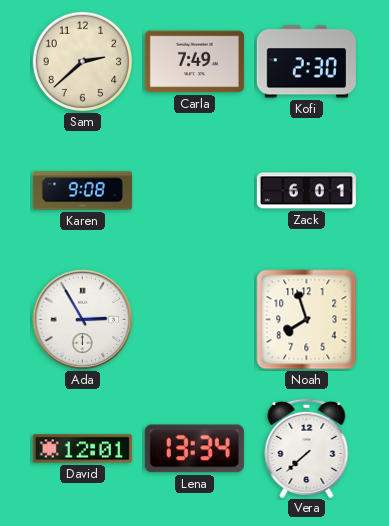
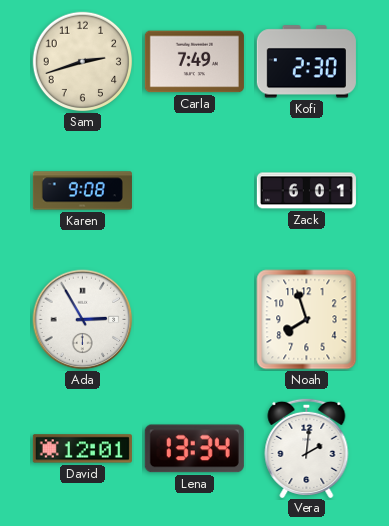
Sam: 2:38 -> 2:42 (83, 62)
Vera: 7:38 -> 2:01 (307, 447)
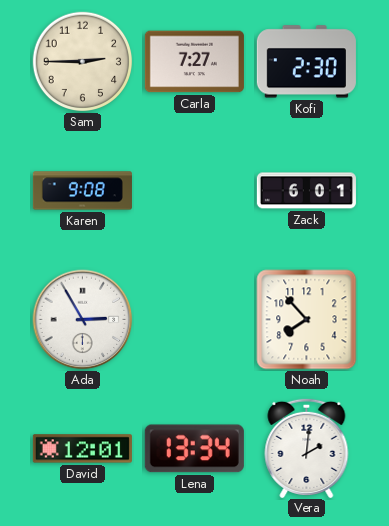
Sam: 2:42 -> 2:45 (83, 62)
Carla: 7:49 -> 7:27 (194, 62)
Noah: 7:57 -> 7:53 (307, 320)
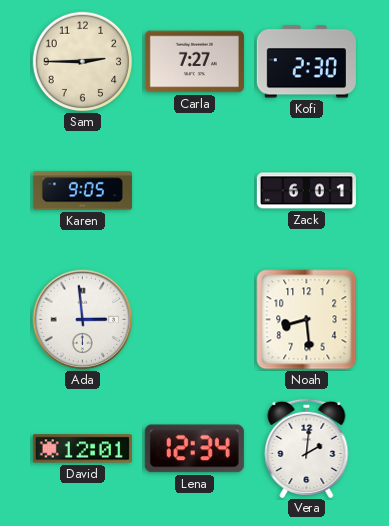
Karen: 9:08 -> 9:05 (82, 191)
Ada: 2:55 -> 2:59 (83, 320)
Noah: 7:53 -> 8:29 (307, 320)
Lena: 13:34 -> 12:34 (194, 449)
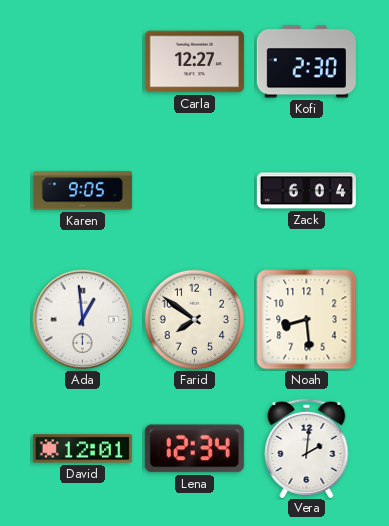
Sam: 2:45 -> none (83, 62)
Carla: 7:27 -> 12:27 (194, 62)
Zack: 6:01 -> 6:04 (306, 191)
Ada: 2:59 -> 12:59 (83, 320)
Farid: none -> 7:51 (195, 320)
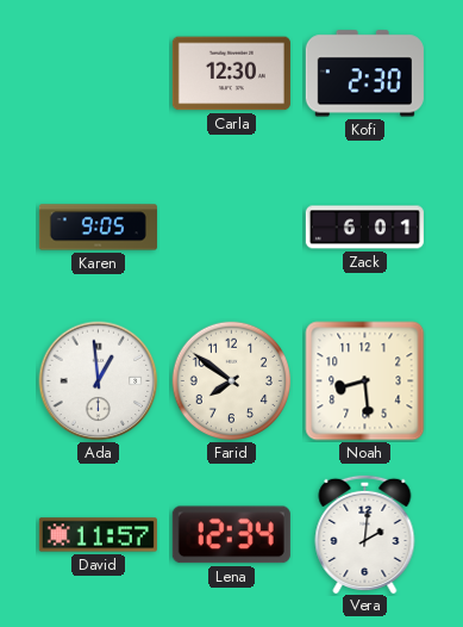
Carla: 12:27 -> 12:30 (231, 74)
Zack: 6:04 -> 6:01 (364, 228)
David: 12:01 -> 11:57 (98, 535)
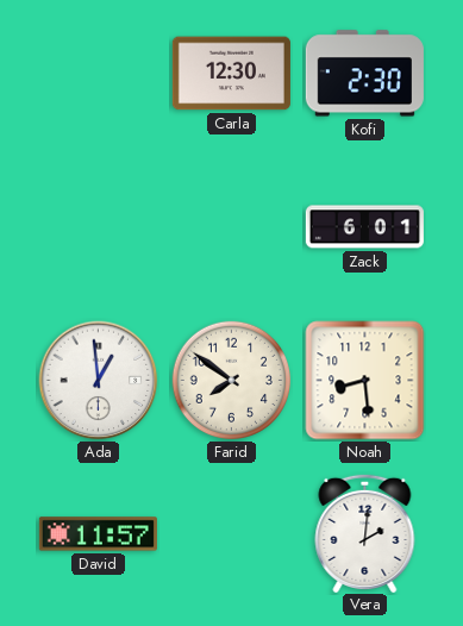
Karen: 9:05 -> none (98, 228)
Lena: 12:34 -> none (231, 535)
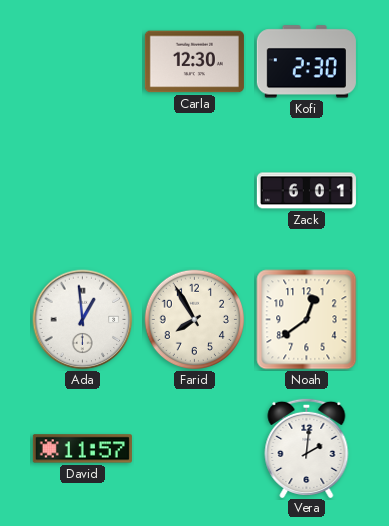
Farid: 7:51 -> 7:55 (195, 320)
Noah: 8:29 -> 12:39 (307, 320)
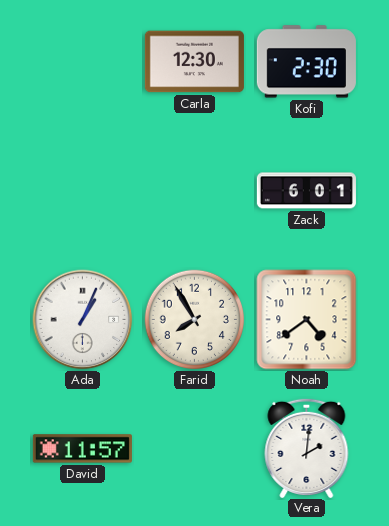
Ada: 12:59 -> 1:04 (83, 320)
Noah: 12:39 -> 4:39 (307, 320)
